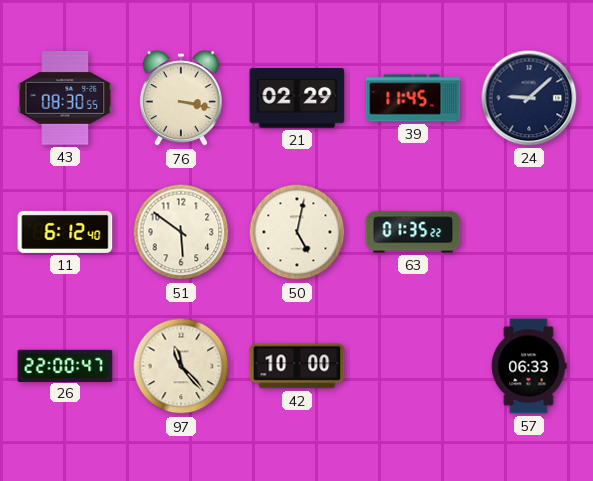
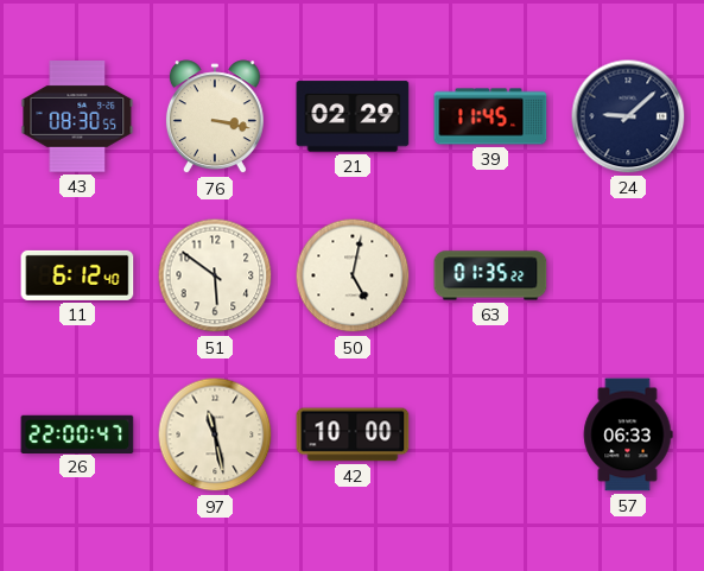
97: 11:23 -> 11:28 (215, 434)
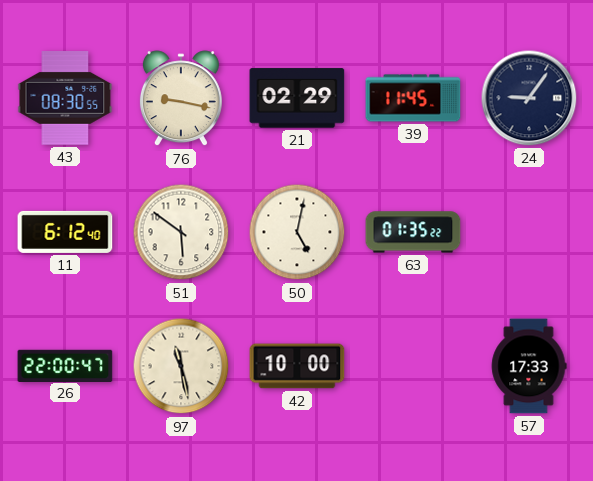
76: 3:17 -> 9:17 (181, 99)
24: 9:08 -> 9:06 (529, 98)
57: 06:33 -> 17:33 (529, 366)
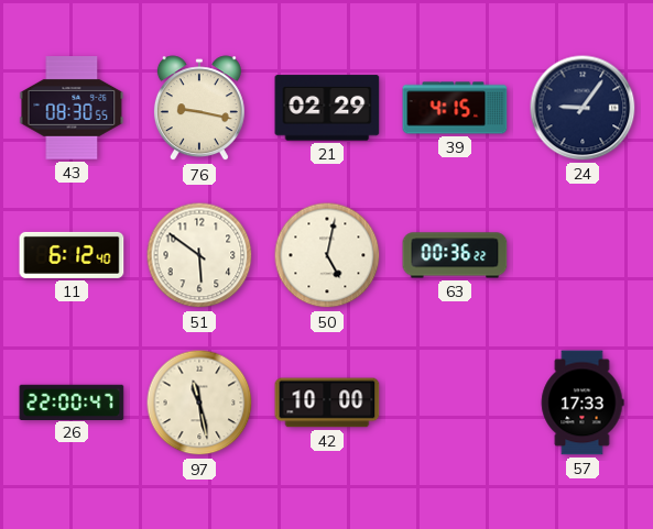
39: 11:45 -> 4:15 (455, 108)
63: 01:35 -> 00:36 (455, 255)
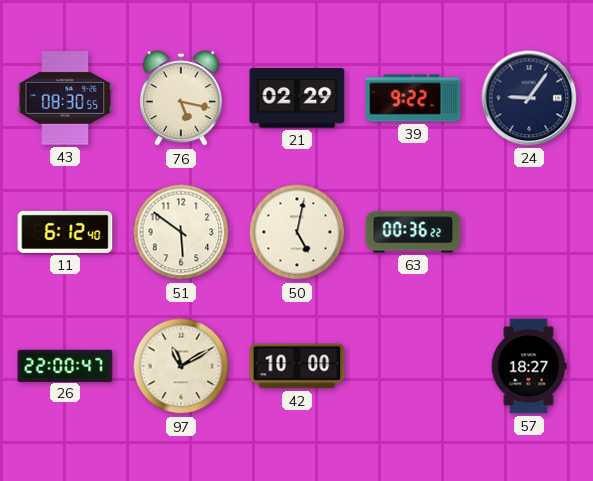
76: 9:17 -> 5:17 (181, 99)
39: 4:15 -> 9:22 (413, 98)
97: 11:28 -> 11:10 (181, 366)
57: 17:33 -> 18:27 (529, 366)
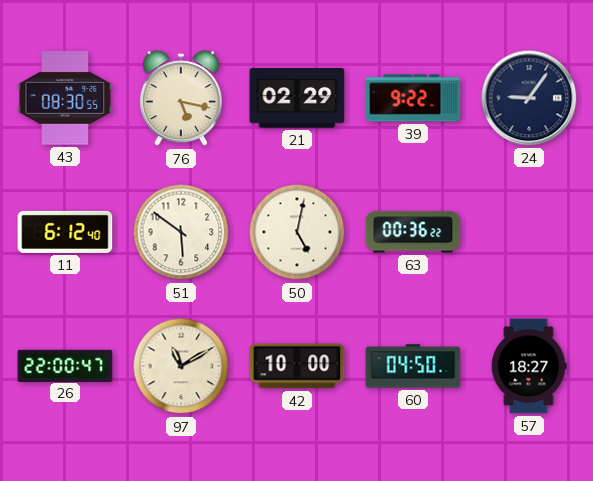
60: none -> 04:50 (413, 366)
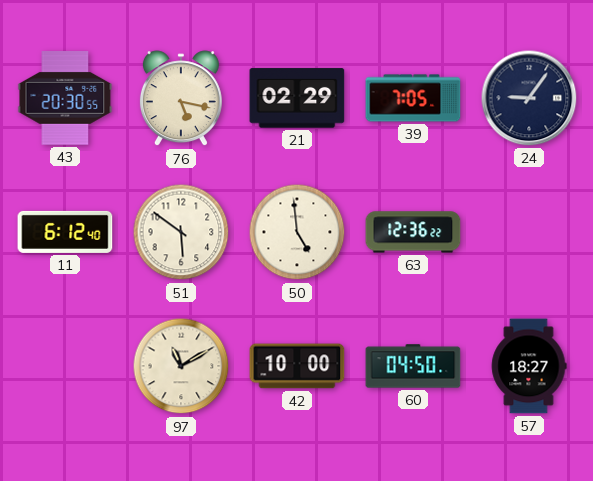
43: 08:30 -> 20:30 (65, 98)
39: 9:22 -> 7:05 (413, 98)
50: 5:02 -> 4:59 (297, 232)
63: 00:36 -> 12:36 (413, 232)
26: 22:00 -> none (65, 365)
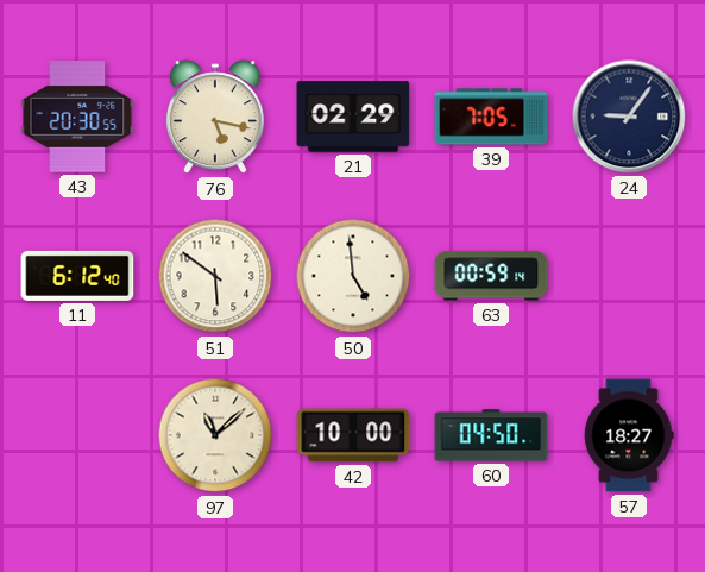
63: 12:36 -> 00:59 (491, 276)
97: 11:10 -> 11:08 (215, 435)
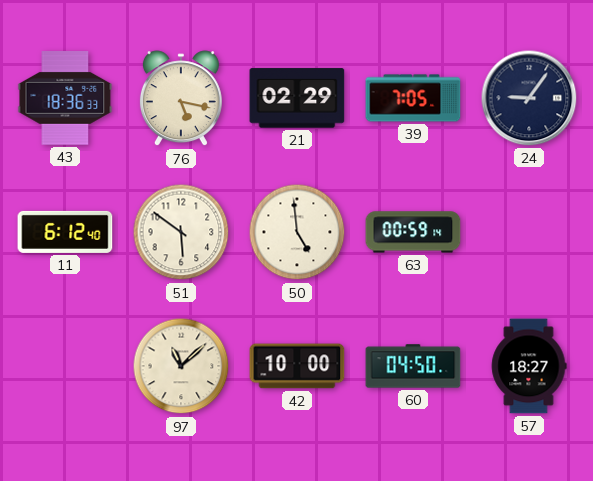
43: 20:30 -> 18:36 (65, 98)
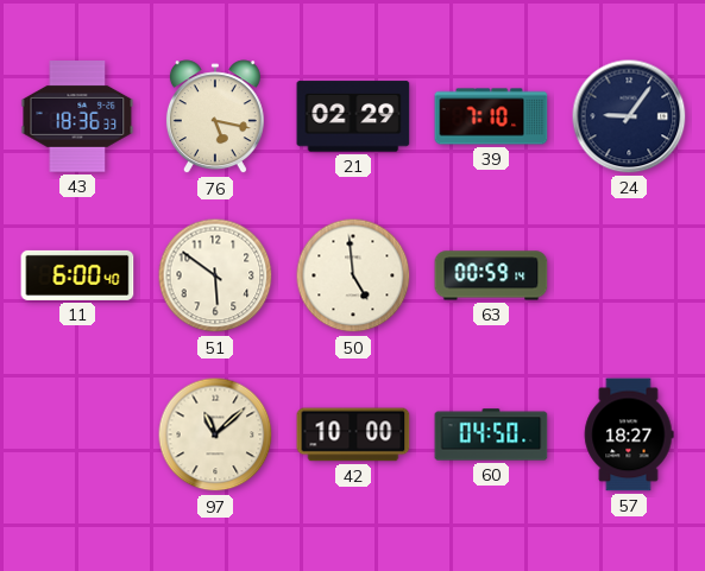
39: 7:05 -> 7:10 (491, 116)
11: 6:12 -> 6:00 (77, 275)
